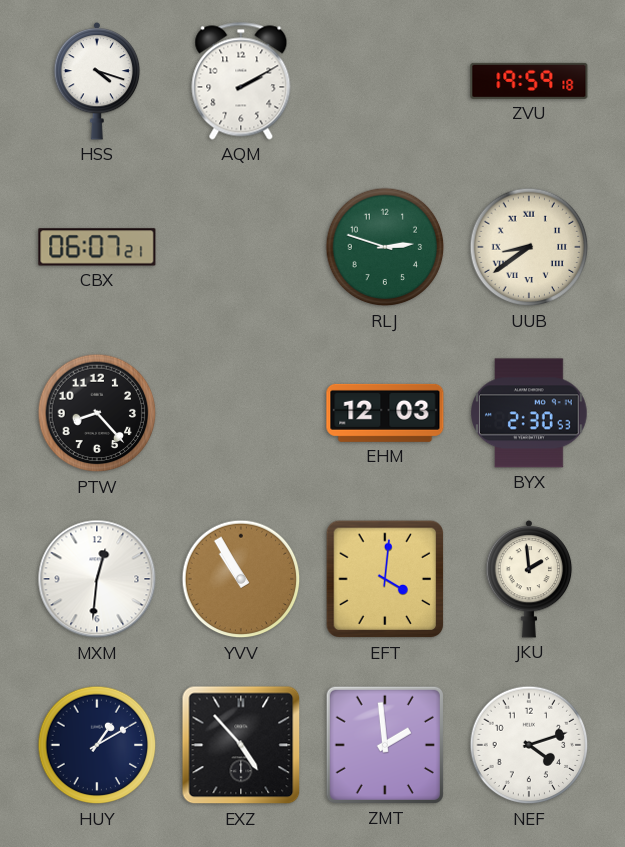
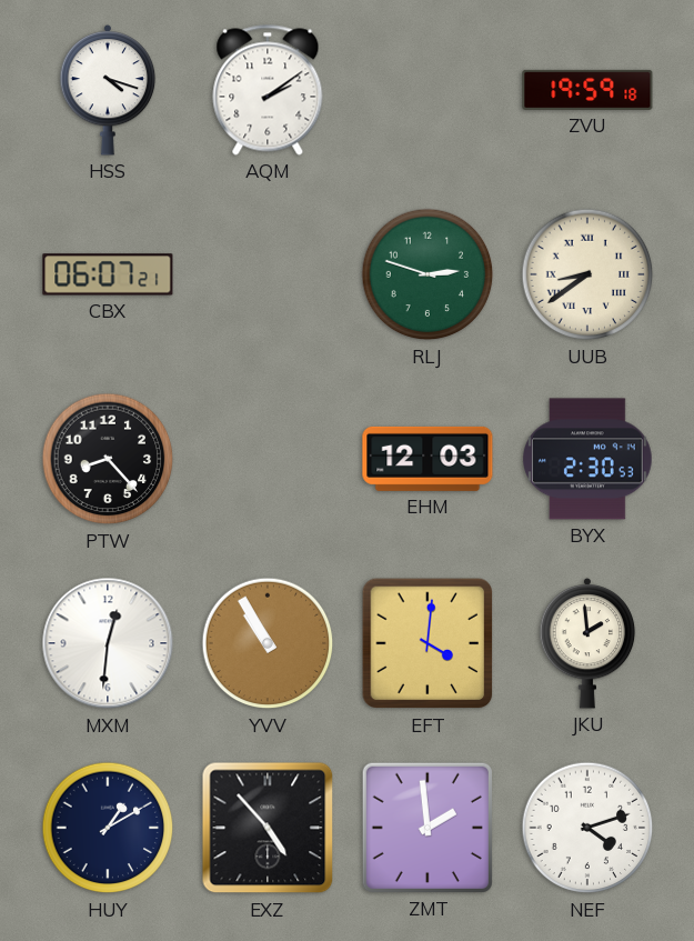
AQM: 2:10 -> 2:09 (268, 90)
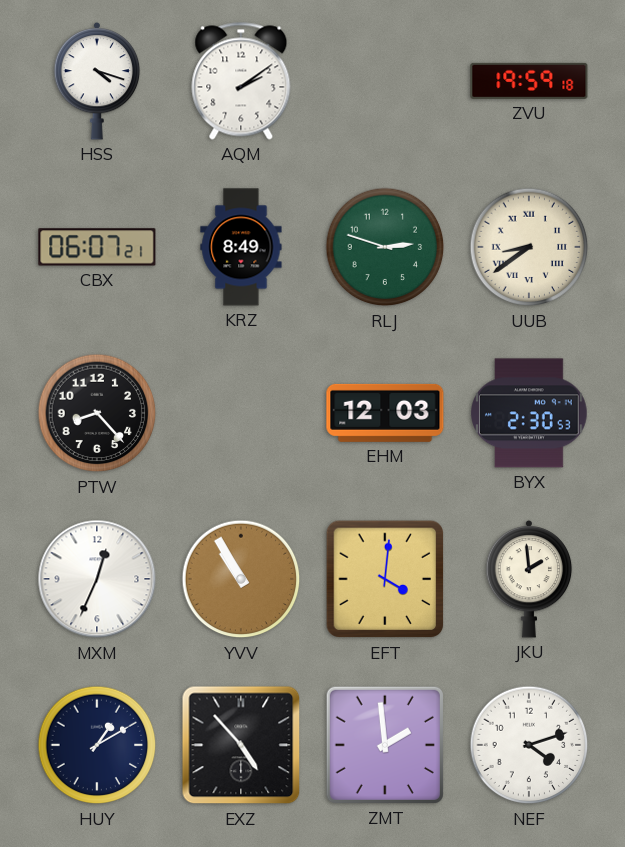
KRZ: none -> 8:49 (241, 247)
MXM: 12:31 -> 12:34 (97, 579)
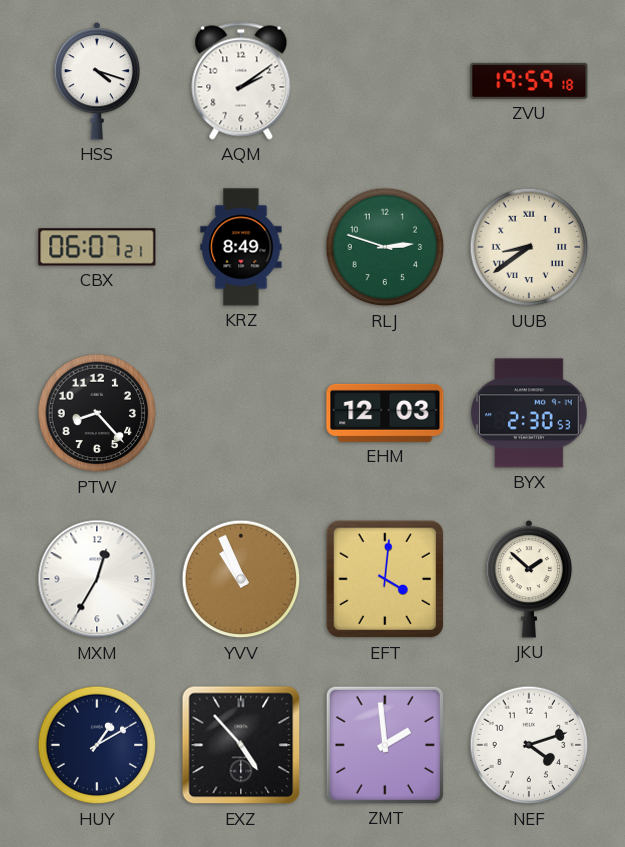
MXM: 12:34 -> 12:35 (97, 579)
YVV: 10:55 -> 10:56 (241, 579)
JKU: 1:59 -> 1:52 (529, 579)
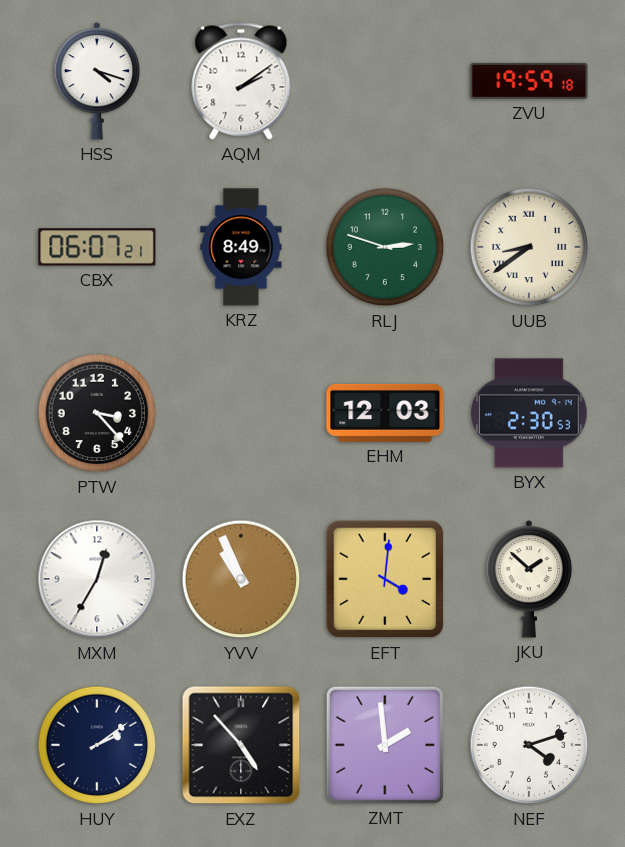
PTW: 8:23 -> 3:23 (97, 413)
HUY: 1:10 -> 2:09 (97, 745)
